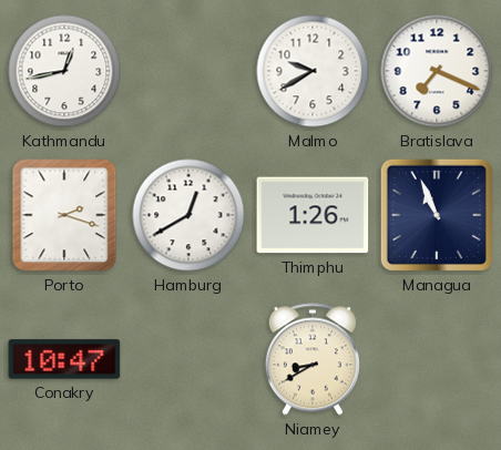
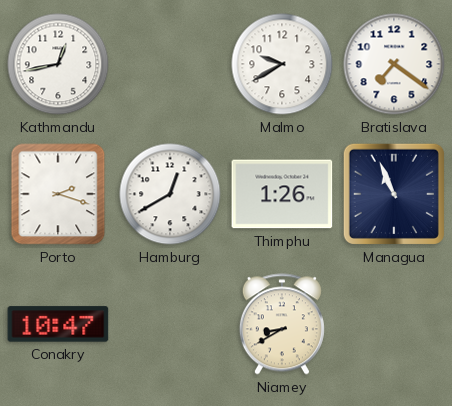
Bratislava: 7:19 -> 7:21 (394, 64)
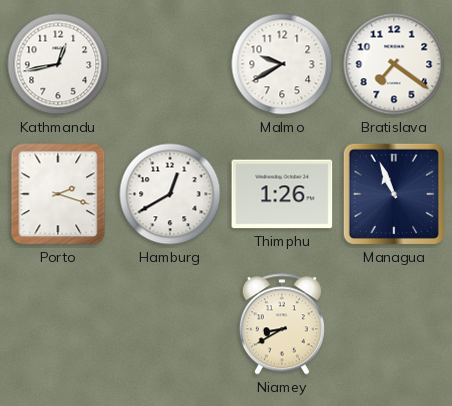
Conakry: 10:47 -> none (58, 324)
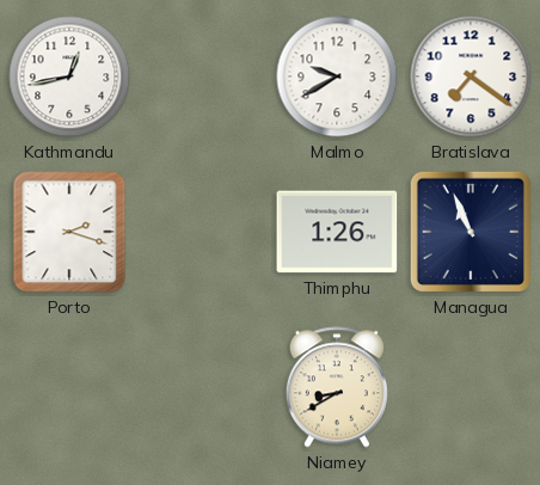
Hamburg: 12:40 -> none (170, 194)
